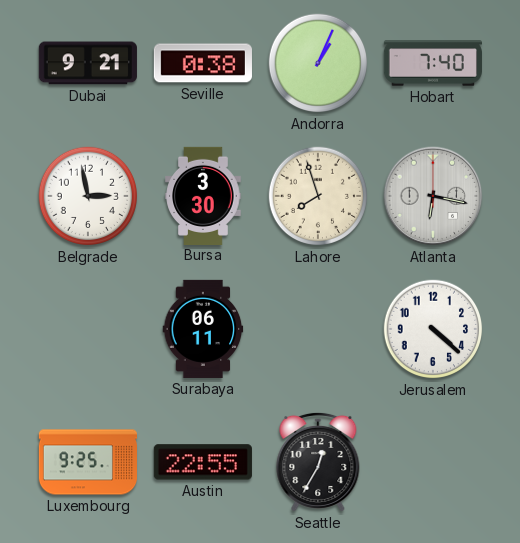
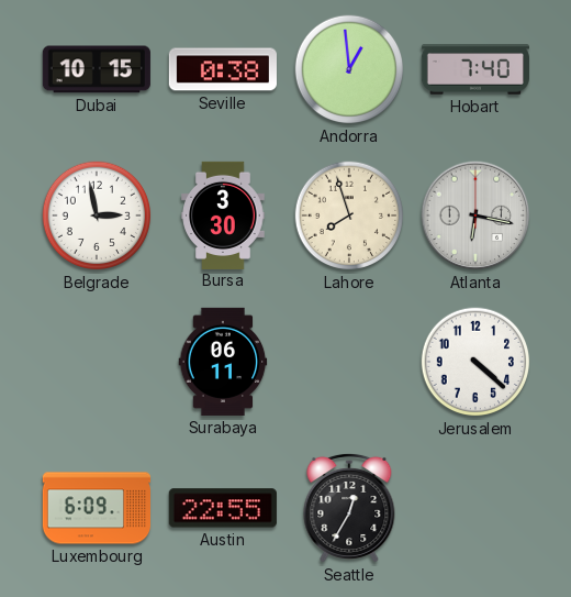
Dubai: 9:21 -> 10:15 (97, 69)
Andorra: 1:04 -> 12:59 (349, 69)
Luxembourg: 9:25 -> 6:09 (96, 508)
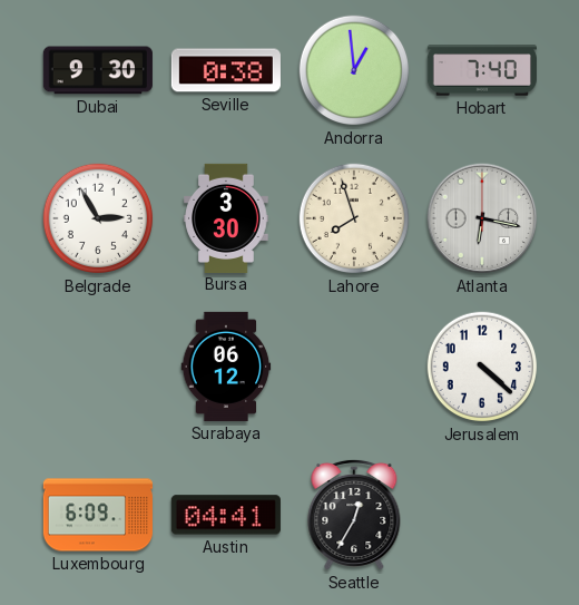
Dubai: 10:15 -> 9:30 (98, 70)
Belgrade: 2:58 -> 2:55 (98, 218)
Surabaya: 06:11 -> 06:12 (226, 367)
Austin: 22:55 -> 04:41 (226, 515)
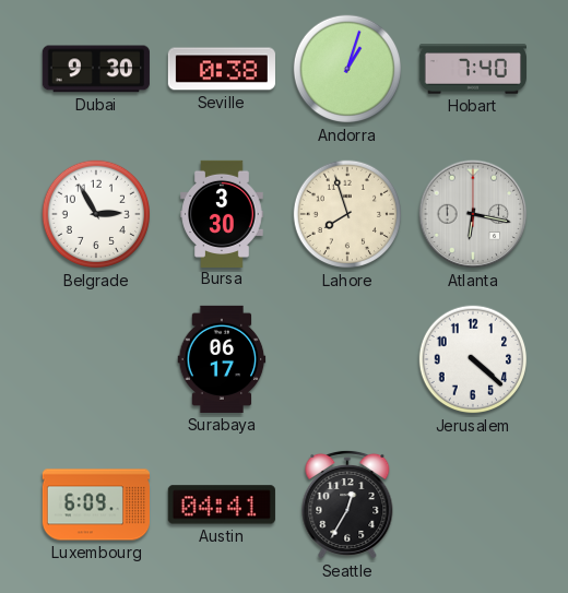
Andorra: 12:59 -> 1:03 (347, 69)
Surabaya: 06:12 -> 06:17 (222, 359)
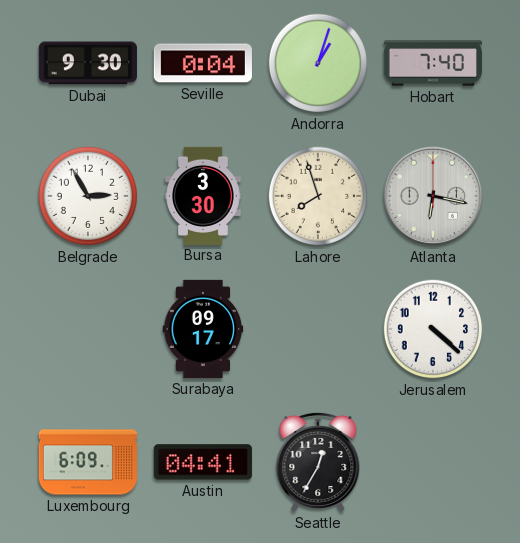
Seville: 0:38 -> 0:04 (203, 63)
Surabaya: 06:17 -> 09:17 (203, 329)
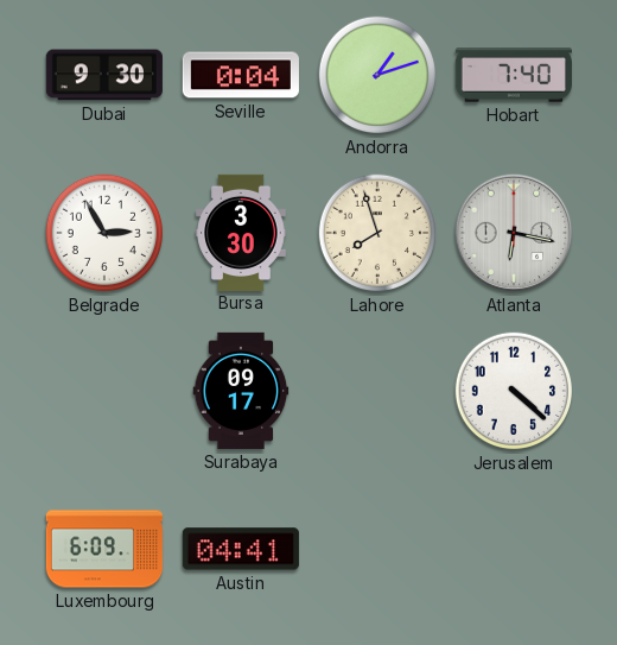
Andorra: 1:03 -> 1:12 (377, 75)
Seattle: 12:35 -> none (318, 462)
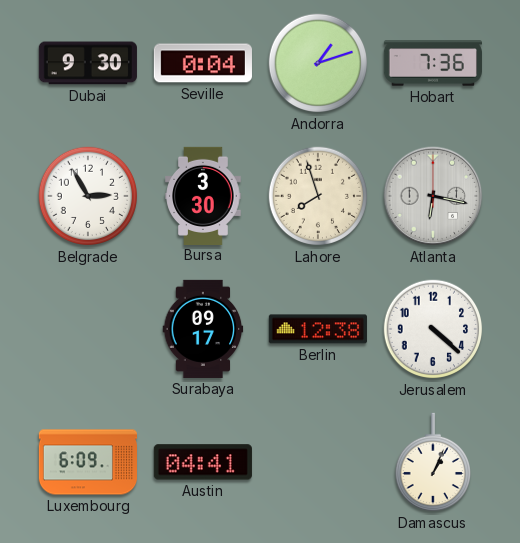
Hobart: 7:40 -> 7:36 (433, 63)
Berlin: none -> 12:38 (318, 329)
Damascus: none -> 1:04 (432, 462)
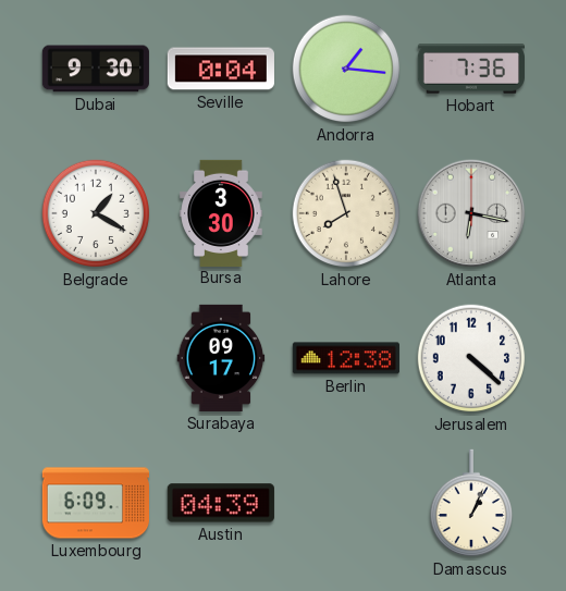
Andorra: 1:12 -> 1:16 (346, 69)
Belgrade: 2:55 -> 1:20 (96, 213)
Austin: 04:41 -> 04:39 (221, 503)
